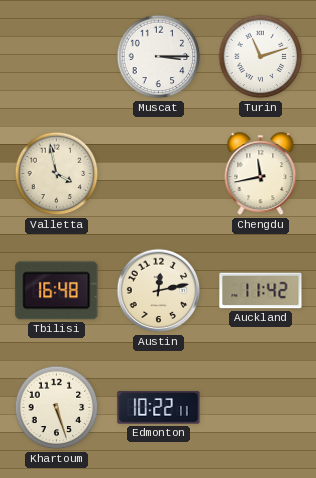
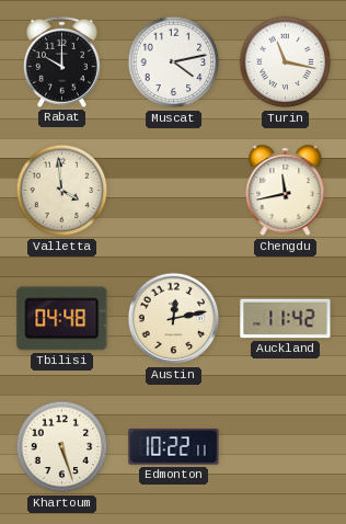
Rabat: none -> 10:00 (61, 61)
Muscat: 3:15 -> 4:13 (174, 62)
Turin: 11:12 -> 11:17 (286, 62)
Valletta: 3:58 -> 3:59 (62, 191)
Tbilisi: 16:48 -> 04:48 (62, 319)
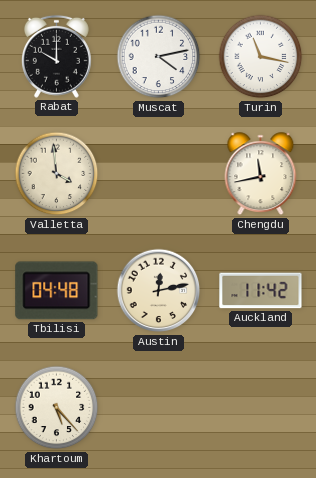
Khartoum: 5:27 -> 5:23 (57, 408)
Edmonton: 10:22 -> none (174, 447)
